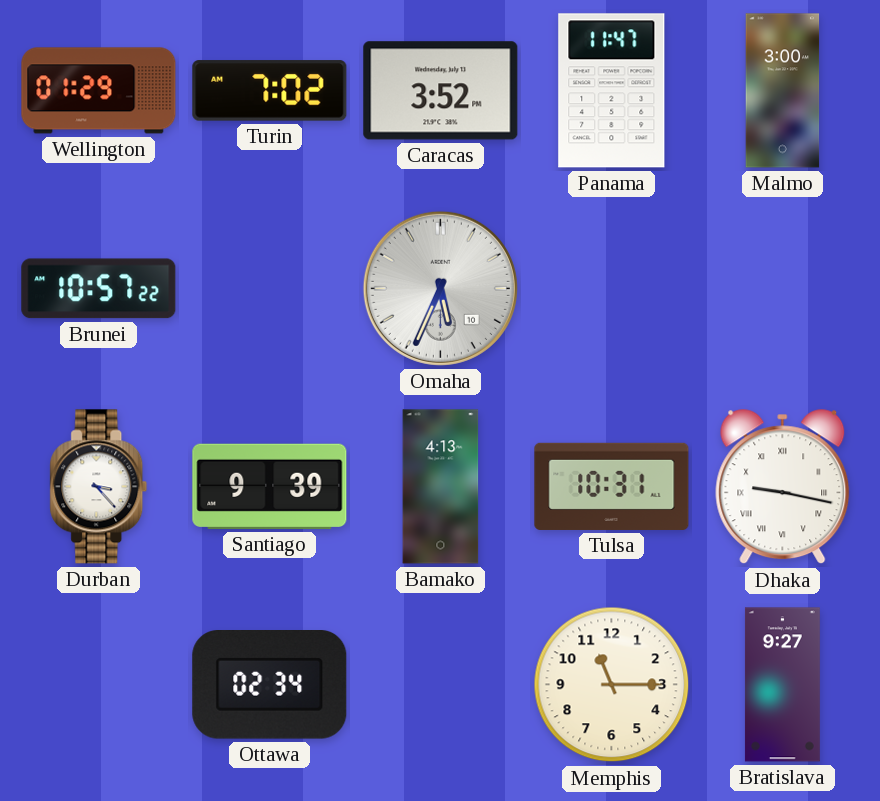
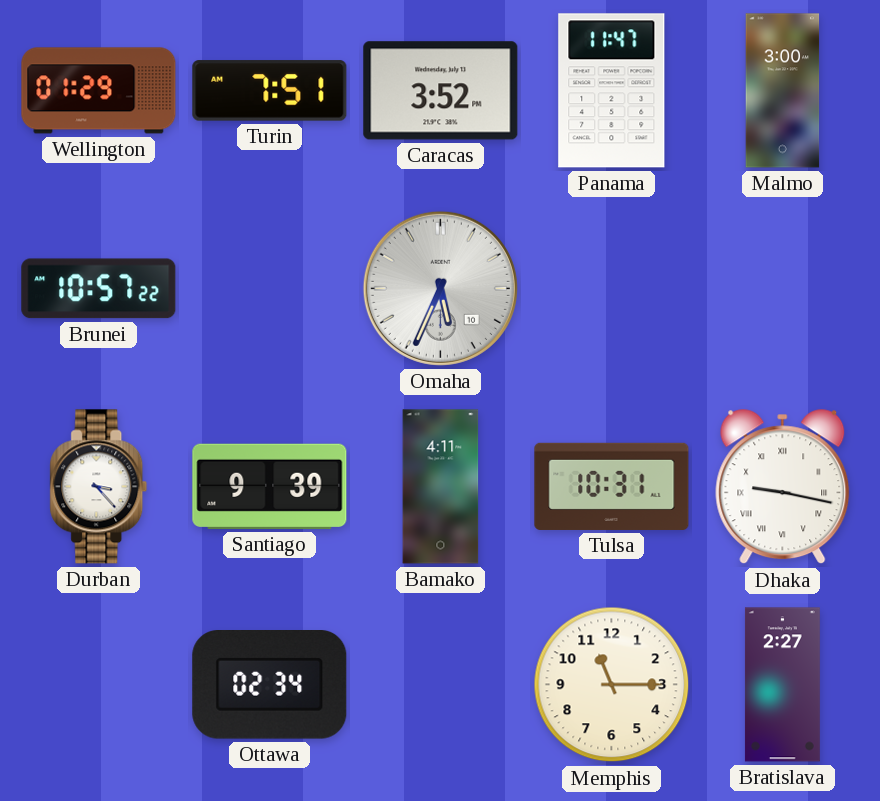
Turin: 7:02 -> 7:51 (270, 91)
Bamako: 4:13 -> 4:11 (441, 487)
Bratislava: 9:27 -> 2:27 (782, 685)
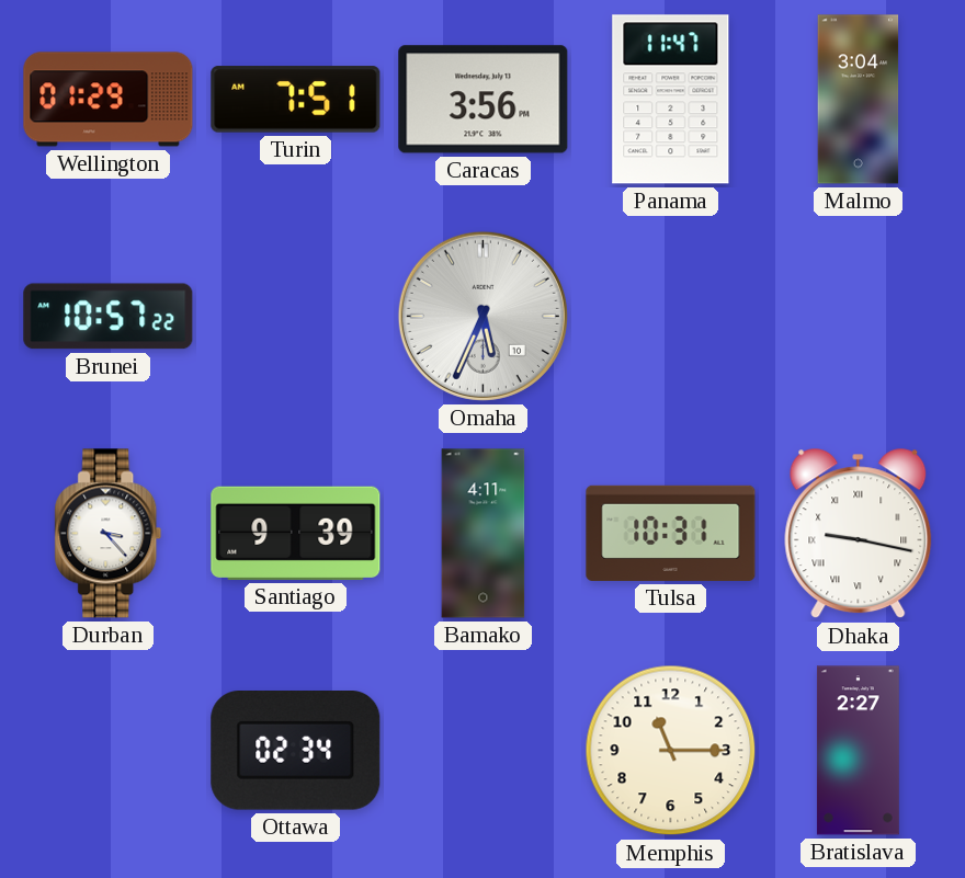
Caracas: 3:52 -> 3:56 (484, 100)
Malmo: 3:00 -> 3:04 (859, 100)
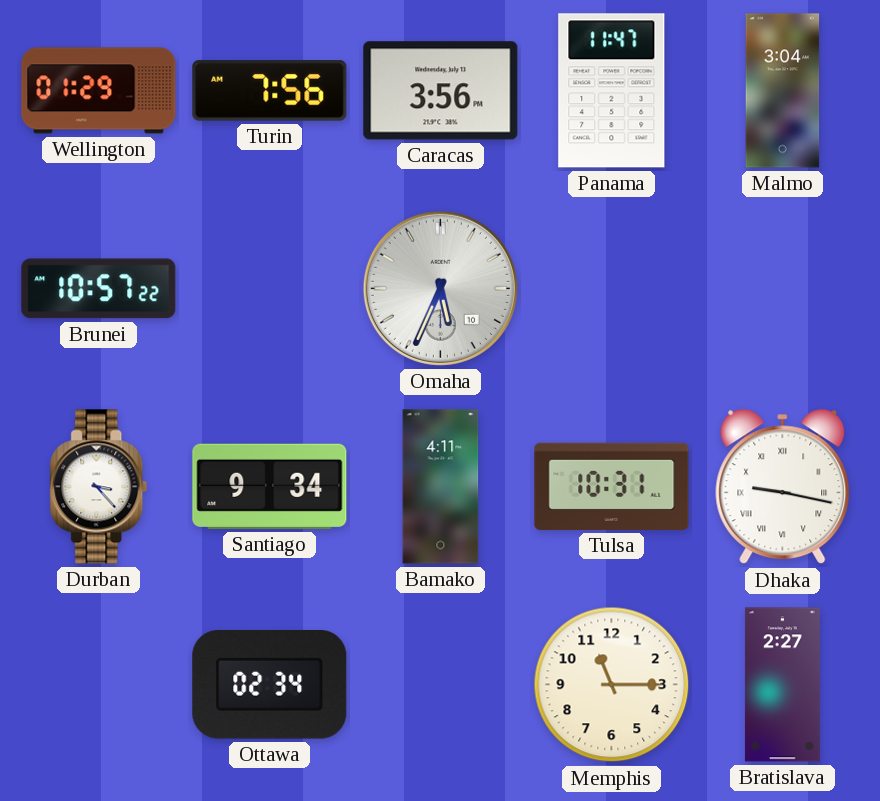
Turin: 7:51 -> 7:56 (270, 91)
Santiago: 9:39 -> 9:34 (270, 486)
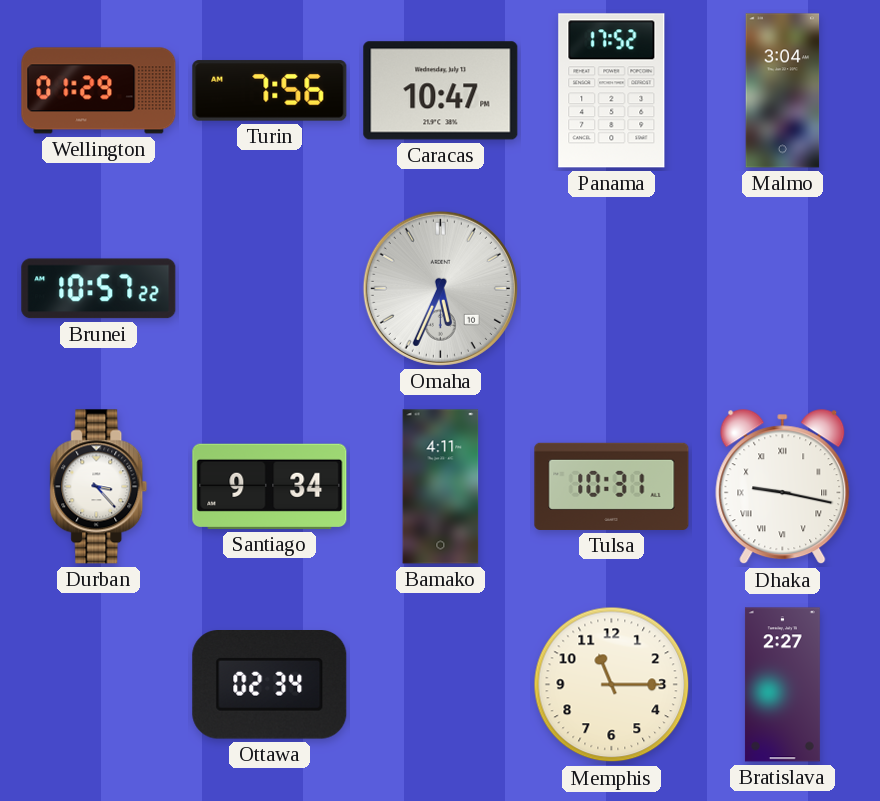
Caracas: 3:56 -> 10:47 (441, 91)
Panama: 11:47 -> 17:52 (612, 91)
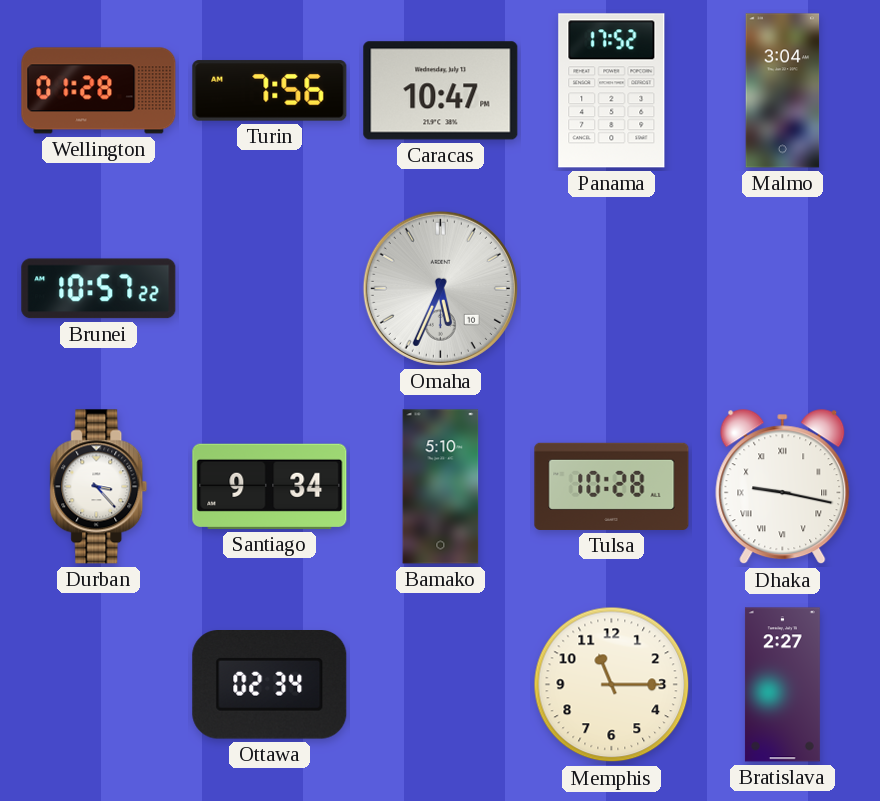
Wellington: 01:29 -> 01:28 (99, 91)
Bamako: 4:11 -> 5:10 (441, 487)
Tulsa: 10:31 -> 10:28 (612, 486)
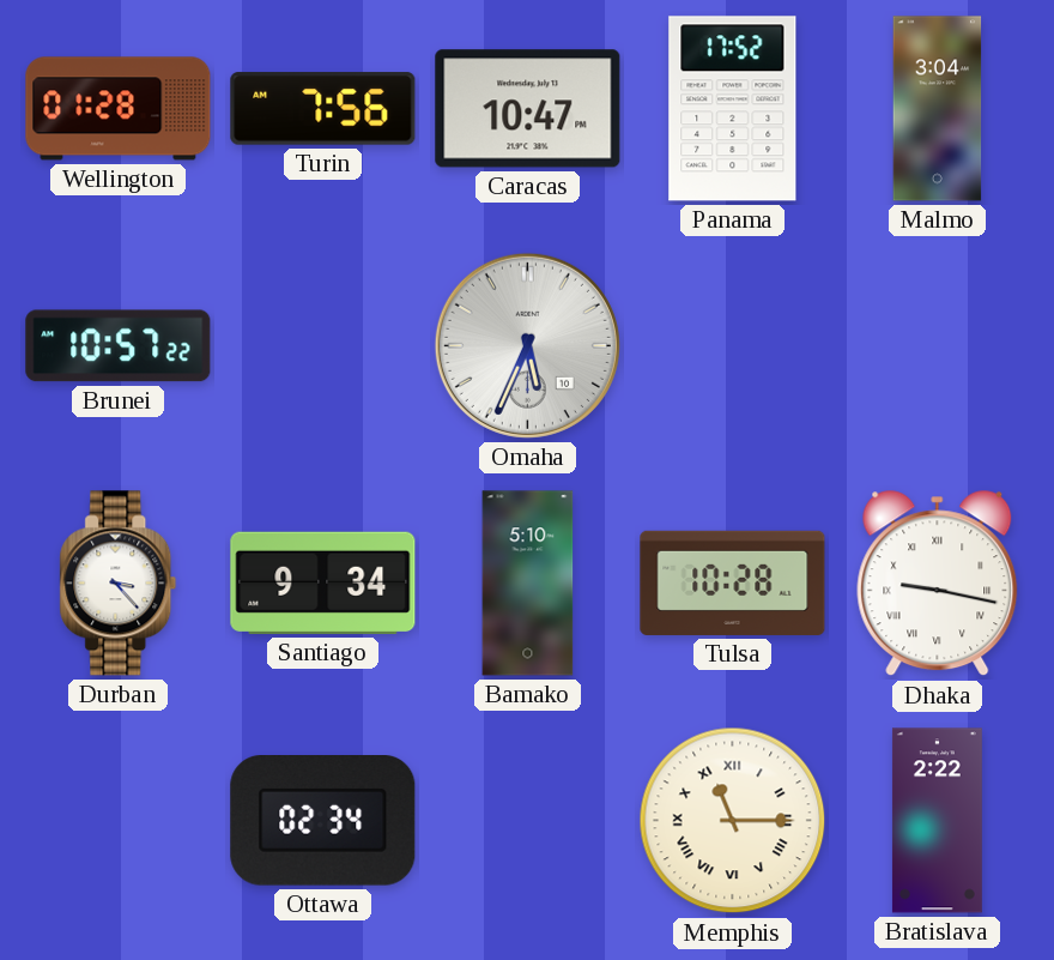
Memphis numerals: Arabic -> Roman (733, 821)
Bratislava: 2:27 -> 2:22 (937, 821)
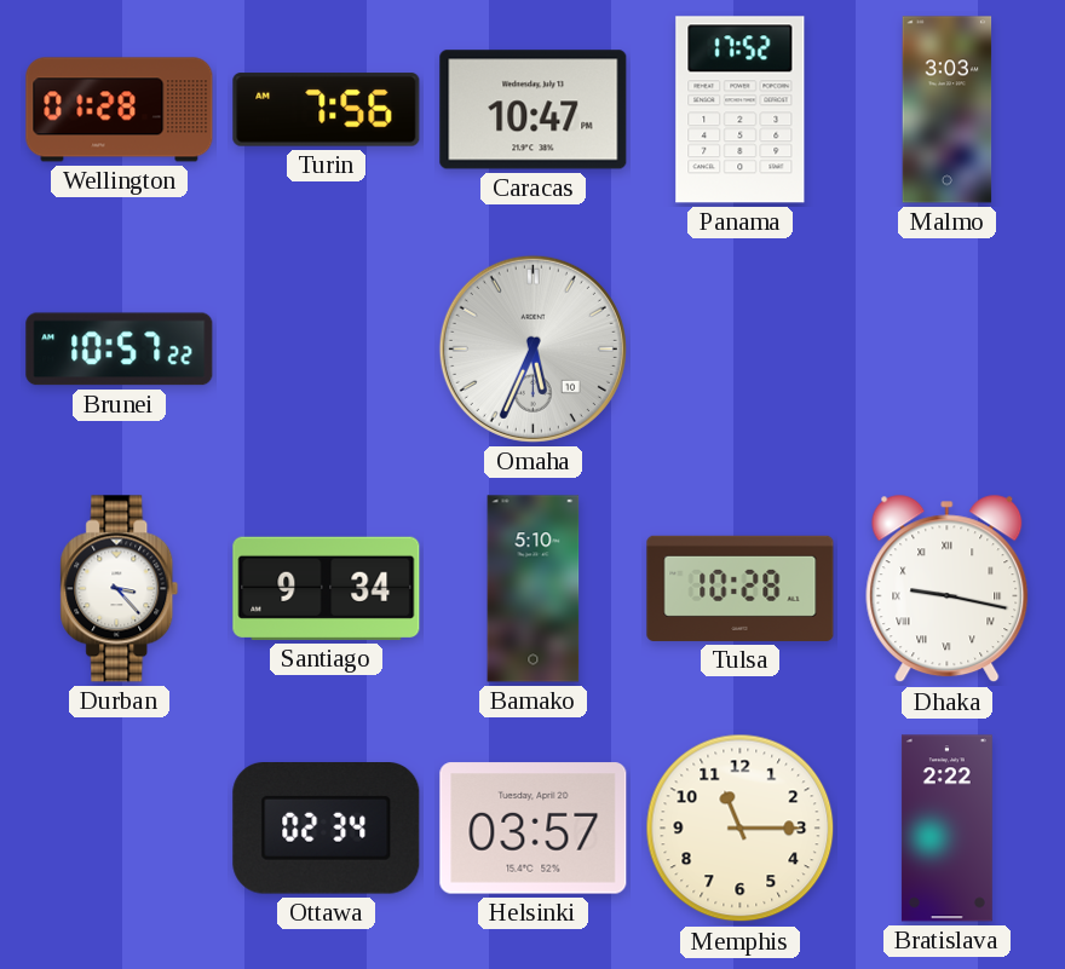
Malmo: 3:04 -> 3:03 (948, 110)
Helsinki: none -> 03:57 (534, 829)
Memphis numerals: Roman -> Arabic (741, 829)
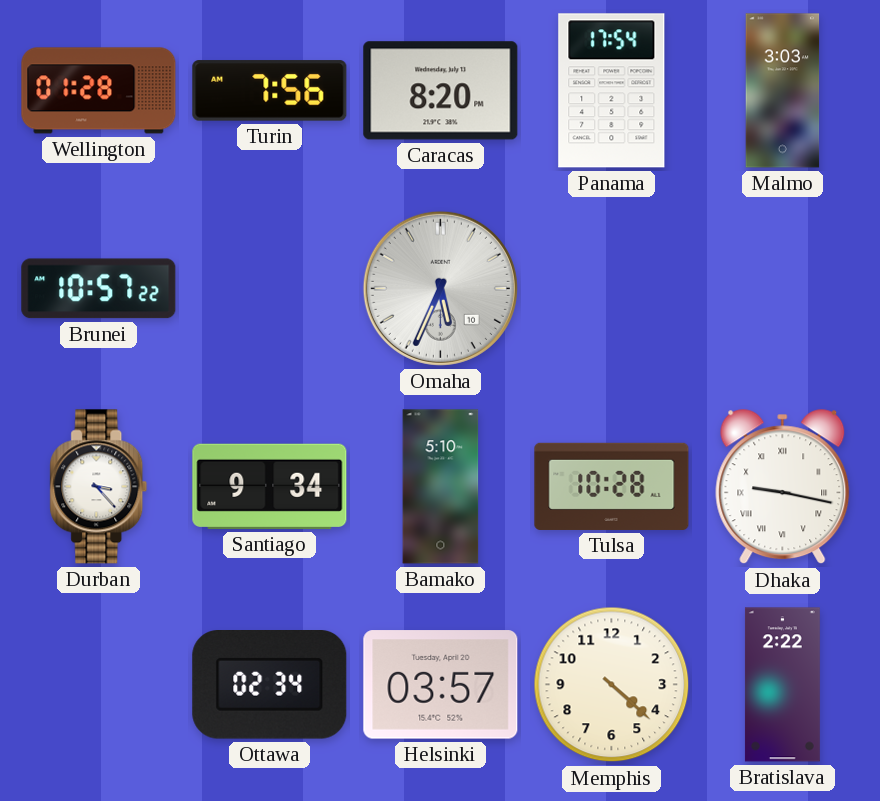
Caracas: 10:47 -> 8:20 (441, 91)
Panama: 17:52 -> 17:54 (612, 91)
Memphis: 11:15 -> 4:22 (612, 685)
